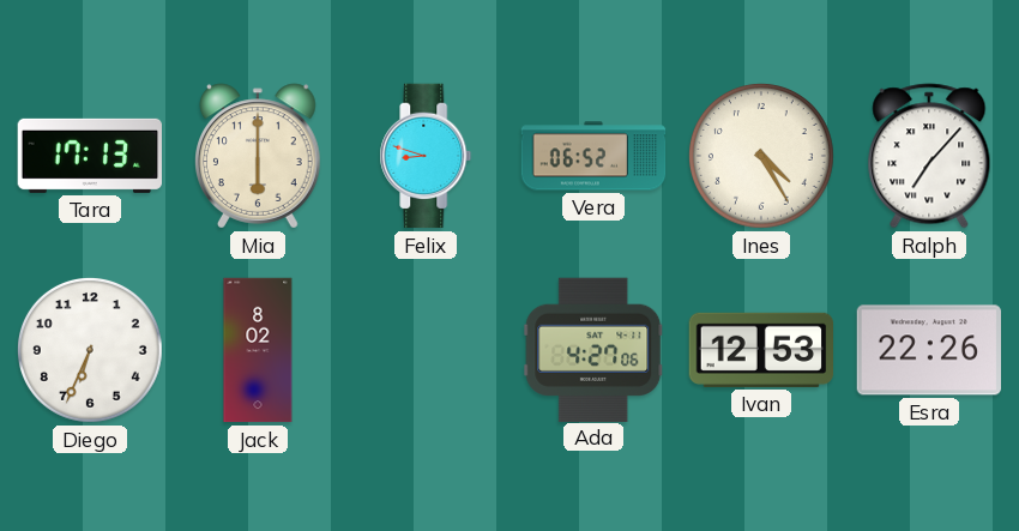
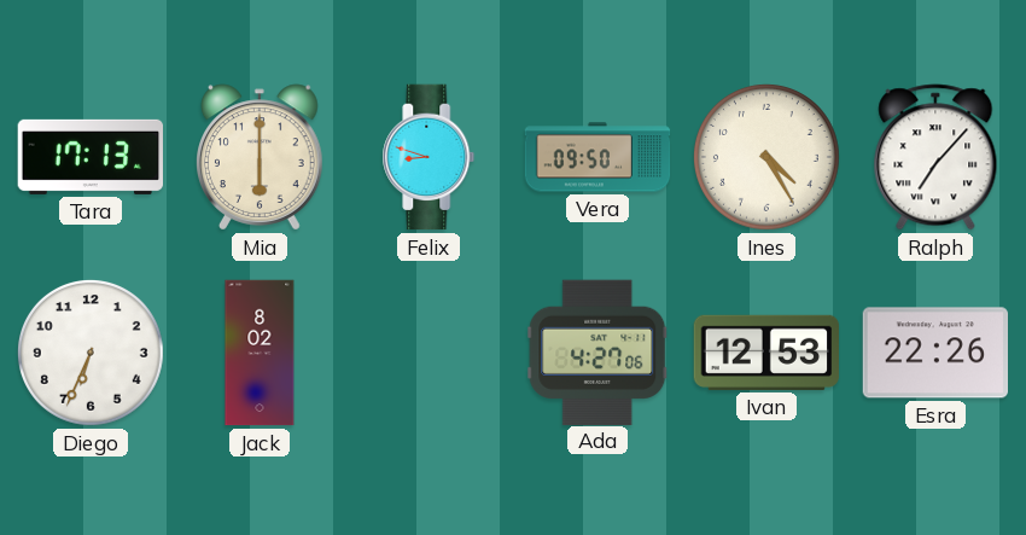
Vera: 06:52 -> 09:50 (597, 157)
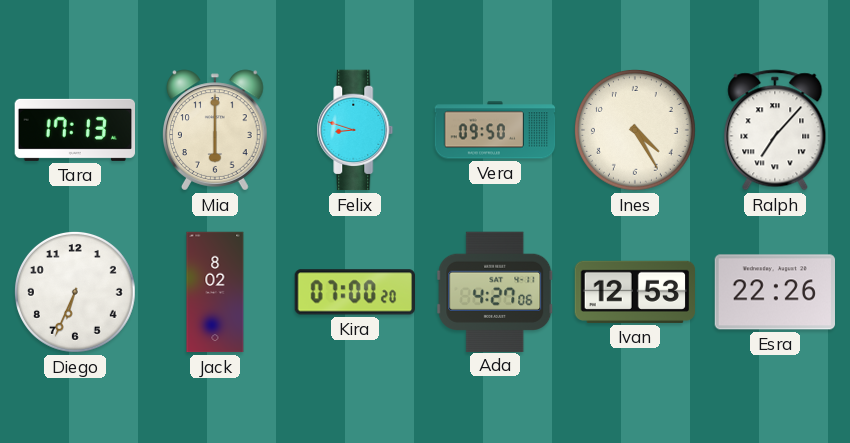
Kira: none -> 07:00 (354, 292)
